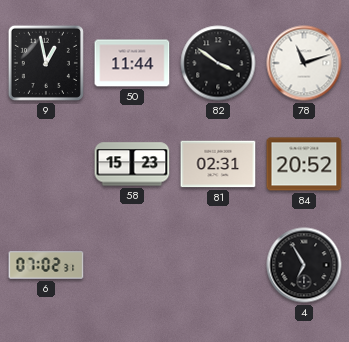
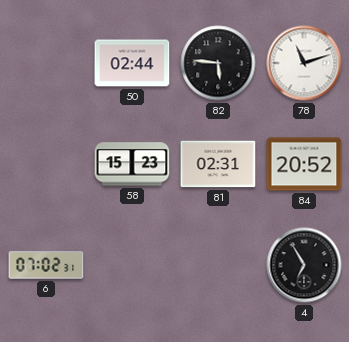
9: 12:58 -> none (46, 63)
50: 11:44 -> 02:44 (132, 63)
82: 3:51 -> 5:46 (218, 63)
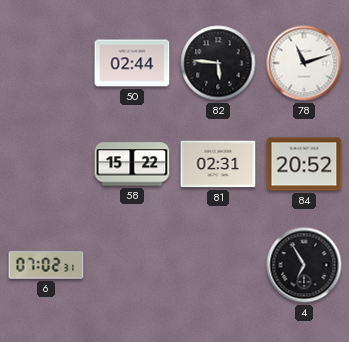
58: 15:23 -> 15:22 (132, 164)
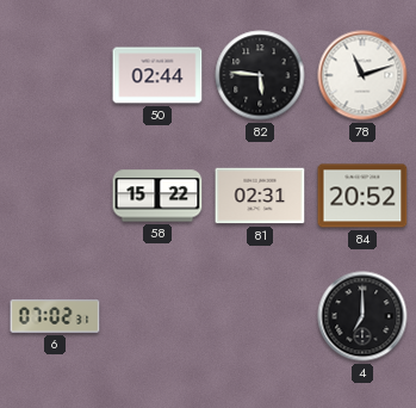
4: 6:55 -> 7:00 (362, 316)
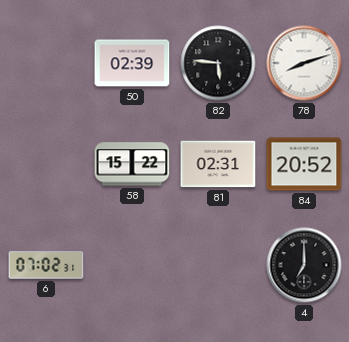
50: 02:44 -> 02:39 (132, 63)
78: 11:12 -> 8:12 (304, 63)
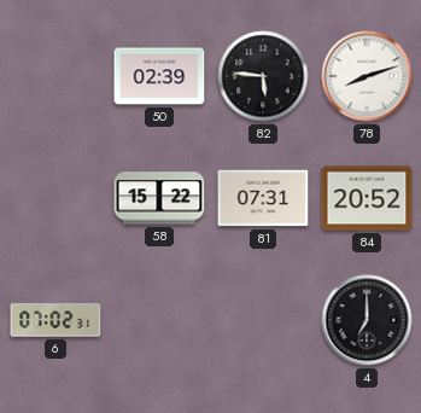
81: 02:31 -> 07:31 (263, 198)
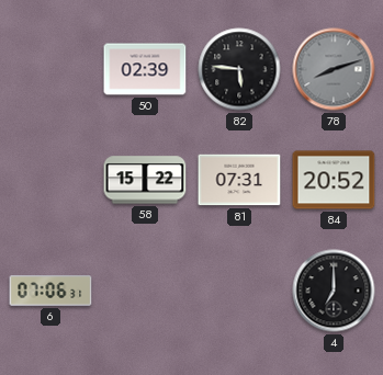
78 dial: white -> grey (334, 69)
6: 07:02 -> 07:06 (50, 291)
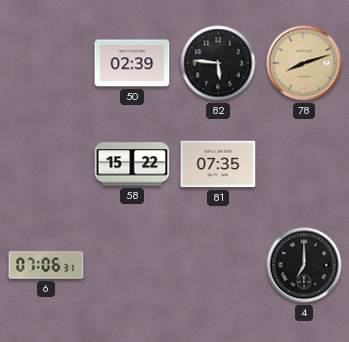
78 dial: grey -> champagne (304, 63)
81: 07:31 -> 07:35 (218, 164)
84: 20:52 -> none (334, 180)
